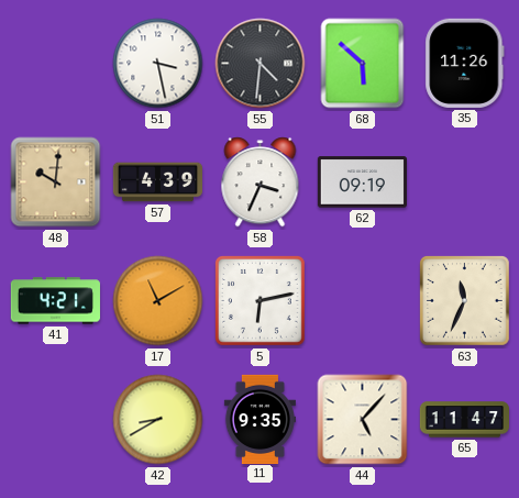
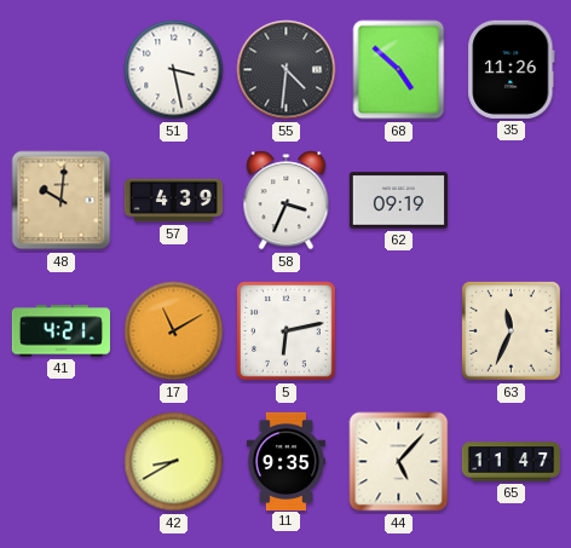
68: 5:52 -> 4:52 (399, 70)
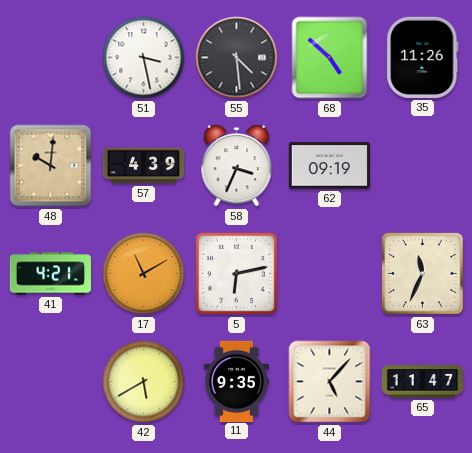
55: 4:31 -> 4:29 (237, 58)
42: 8:40 -> 5:40 (144, 382)
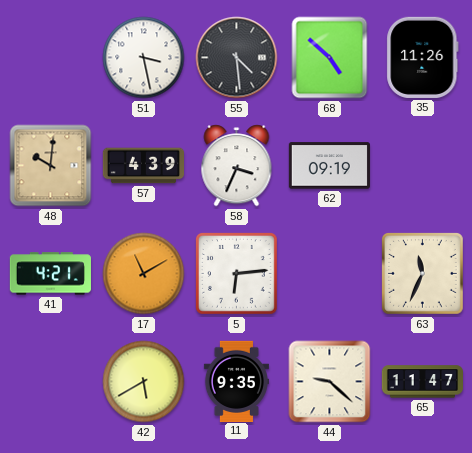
5: 6:13 -> 6:14 (237, 274)
44: 5:07 -> 9:22 (330, 382)
